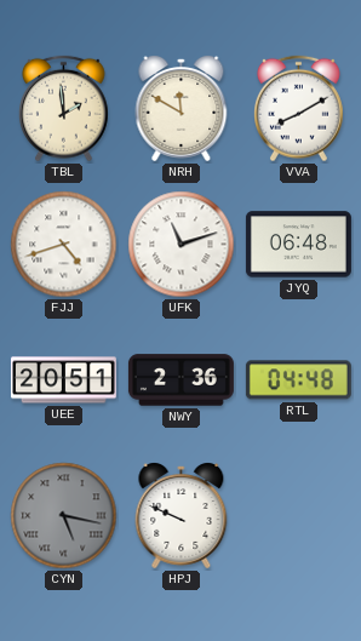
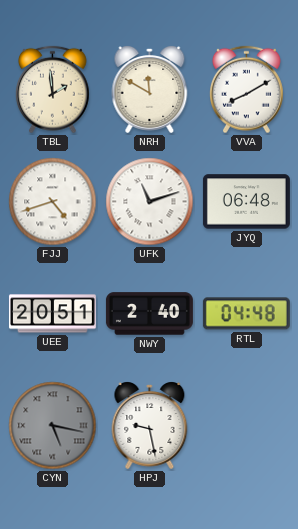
NWY: 2:36 -> 2:40 (149, 314)
HPJ: 9:49 -> 9:28 (150, 426)
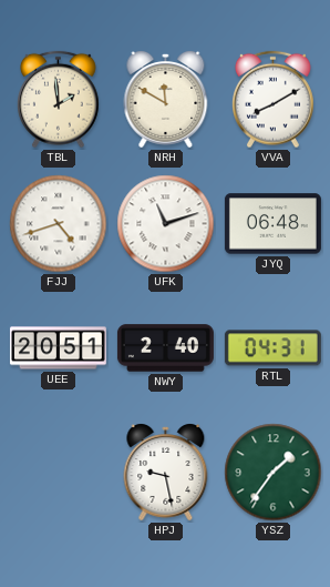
RTL: 04:48 -> 04:31 (272, 348)
CYN: 5:17 -> none (53, 426)
YSZ: none -> 1:36 (274, 473)
